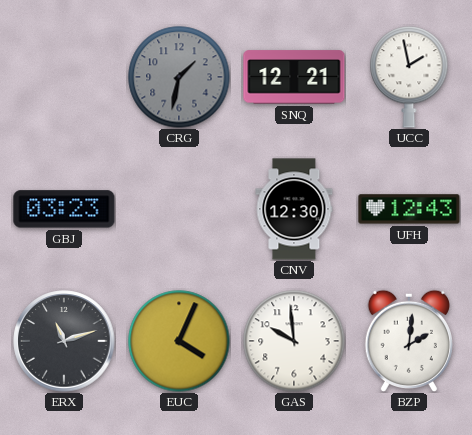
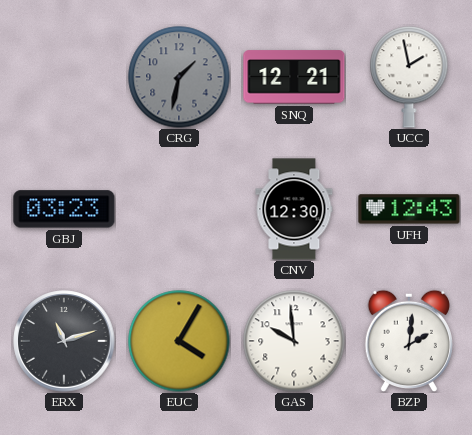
EUC: 4:04 -> 4:05 (179, 341)
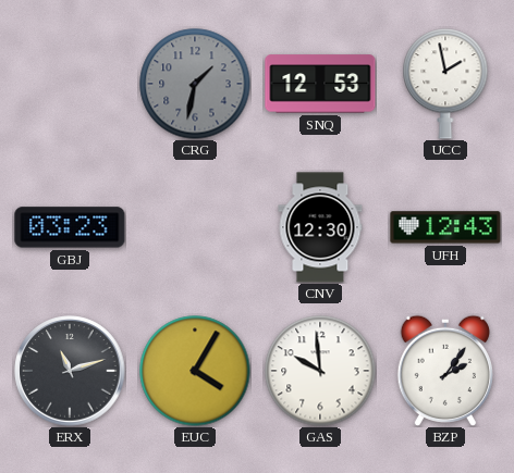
SNQ: 12:21 -> 12:53 (320, 84)
BZP: 2:01 -> 2:06 (444, 370)
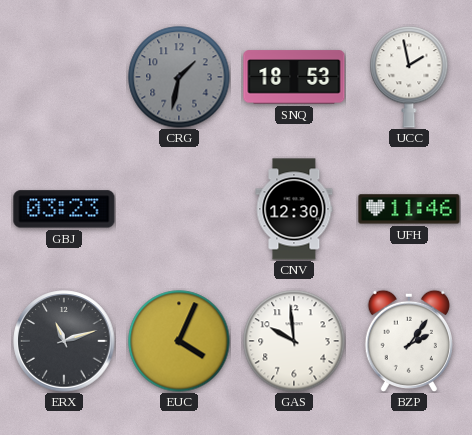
SNQ: 12:53 -> 18:53 (294, 77)
UFH: 12:43 -> 11:46 (409, 209)
EUC: 4:05 -> 4:04 (179, 341)
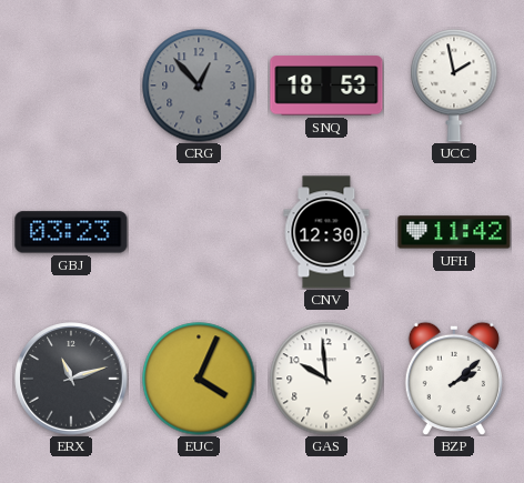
CRG: 1:32 -> 12:53 (199, 85)
UFH: 11:46 -> 11:42 (454, 232)
BZP: 2:06 -> 2:08 (453, 378)
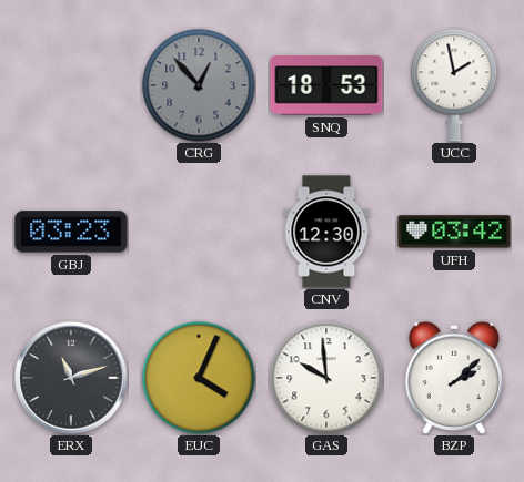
UFH: 11:42 -> 03:42 (454, 232)
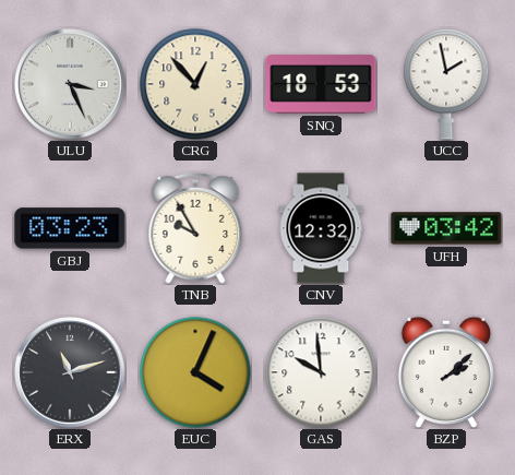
ULU: none -> 3:26 (70, 84)
CRG dial: grey -> cream (195, 84)
TNB: none -> 9:55 (195, 228)
CNV: 12:30 -> 12:32 (321, 228)
